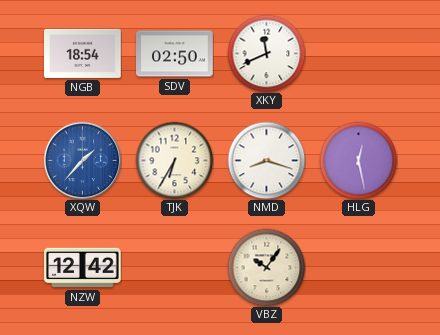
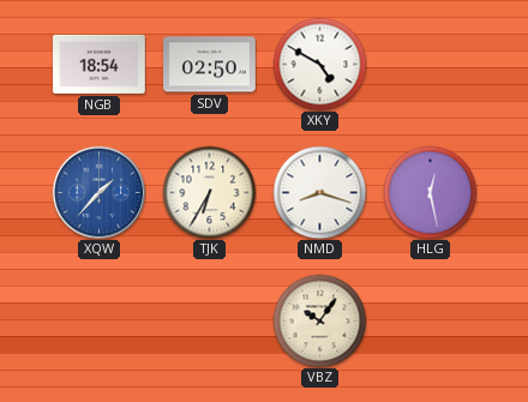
XKY: 11:41 -> 4:50 (319, 64)
NZW: 12:42 -> none (83, 268)
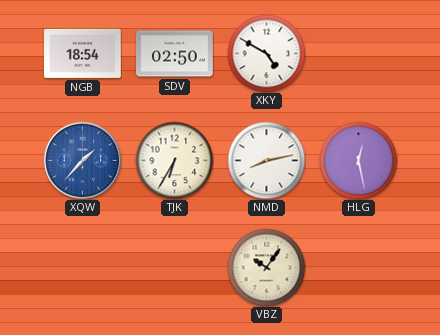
NMD: 8:18 -> 8:13 (266, 160)
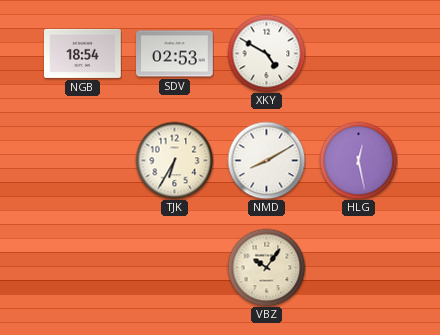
SDV: 02:50 -> 02:53 (175, 54)
XQW: 1:37 -> none (82, 160)
NMD: 8:13 -> 8:10 (266, 160)
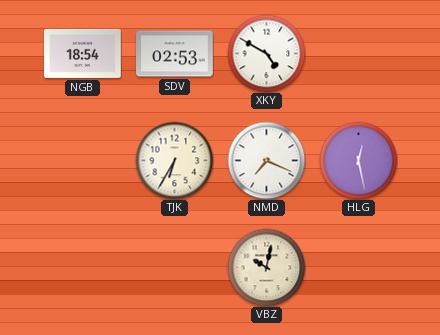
NMD: 8:10 -> 7:19 (266, 160)
VBZ: 10:06 -> 10:02 (266, 267)
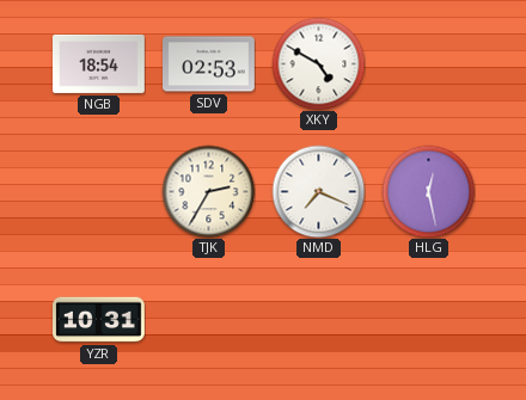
TJK: 6:35 -> 2:35 (208, 191)
YZR: none -> 10:31 (99, 320)
VBZ: 10:02 -> none (266, 267)
